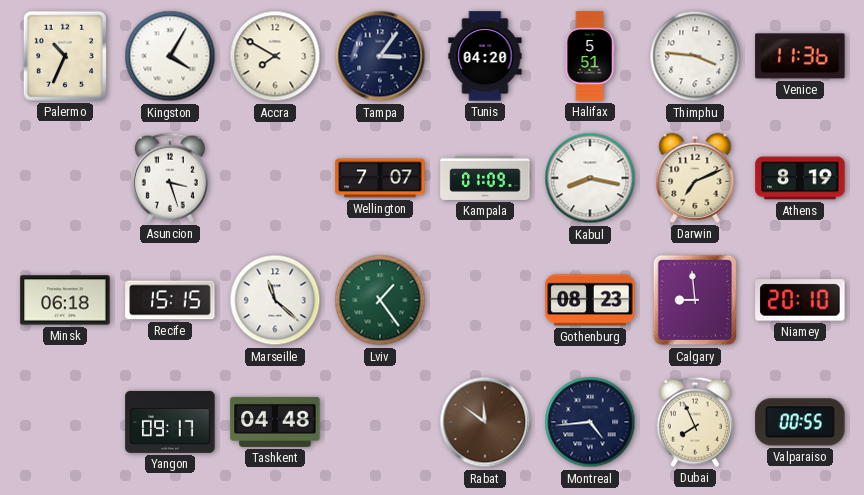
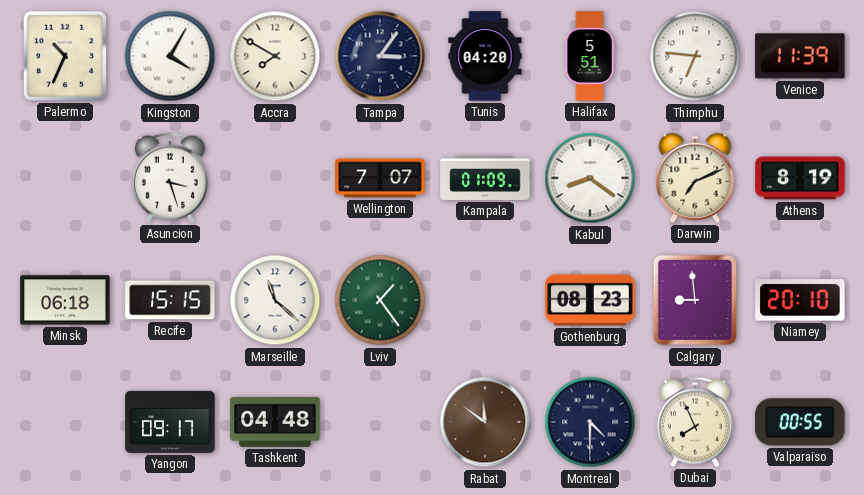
Thimphu: 3:46 -> 6:46 (695, 56)
Venice: 11:36 -> 11:39 (800, 56)
Kabul: 8:17 -> 8:21 (590, 178)
Montreal: 4:44 -> 4:30 (590, 422)
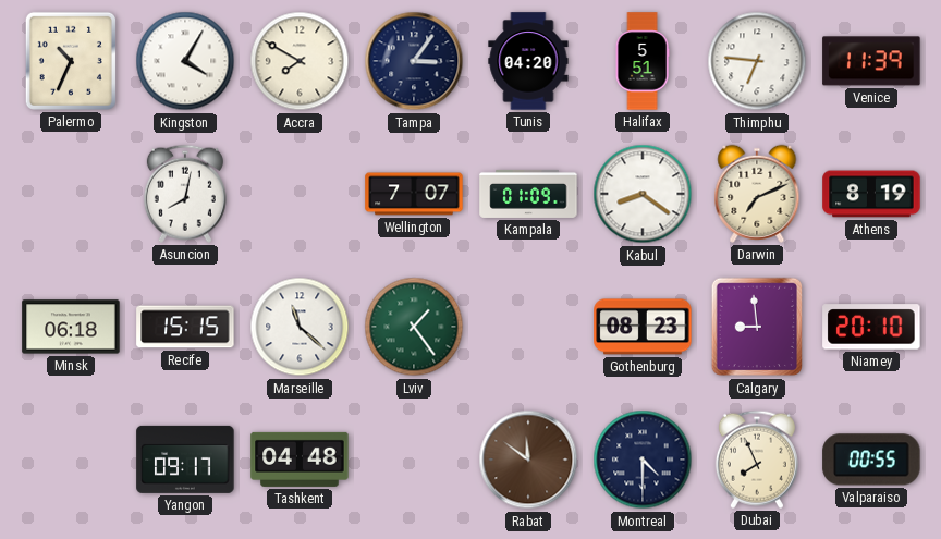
Asuncion: 3:27 -> 8:02 (185, 194)
